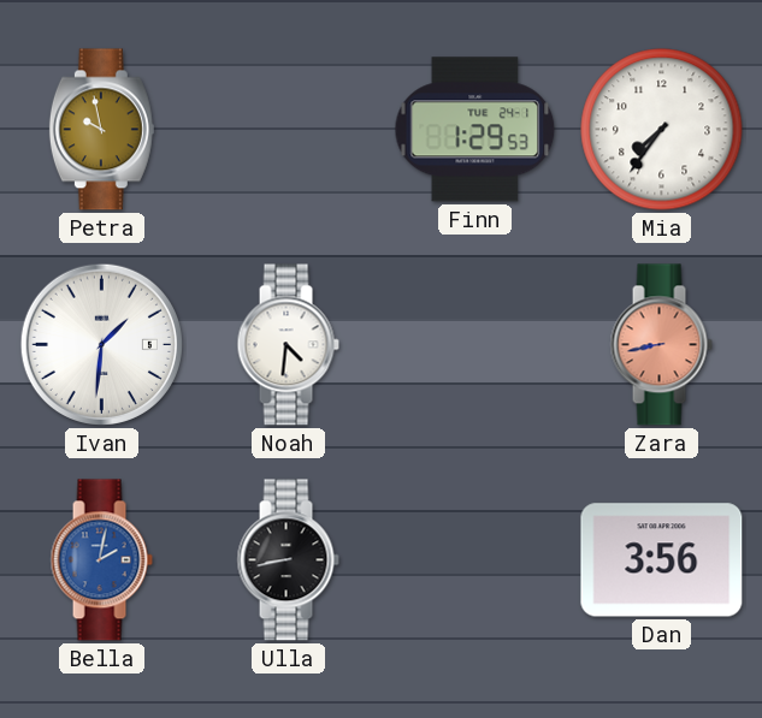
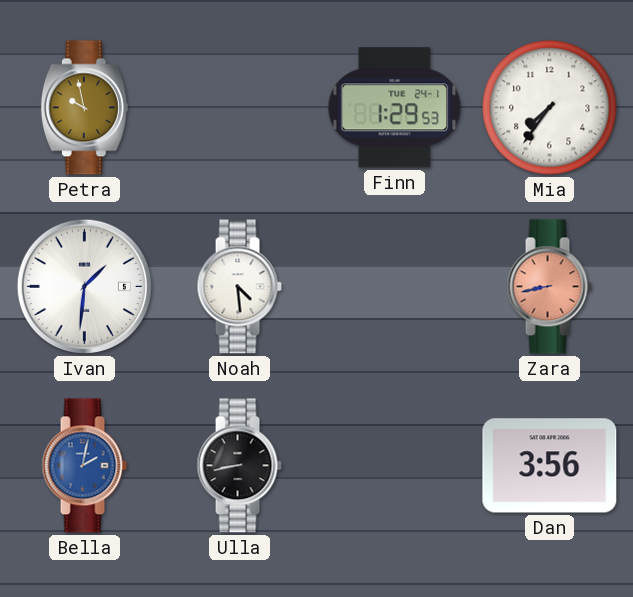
Noah: 4:31 -> 4:29 (239, 287)
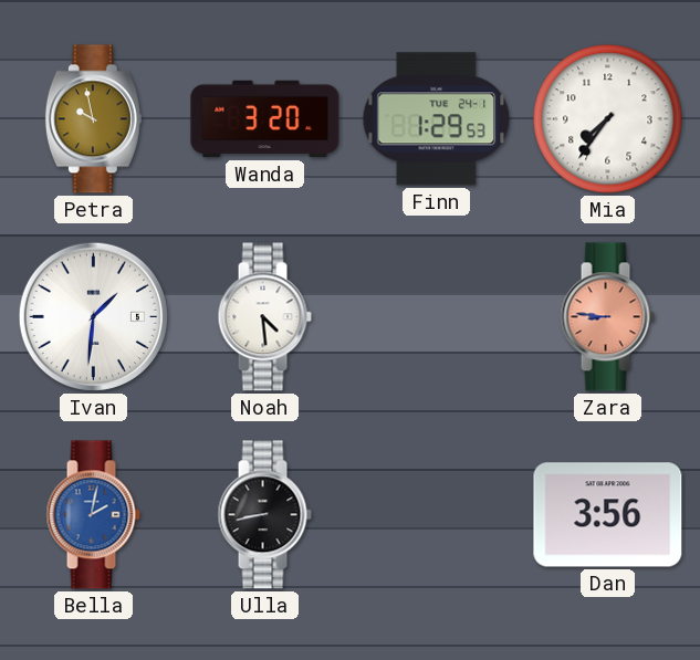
Wanda: none -> 3:20 (265, 119)
Zara: 8:43 -> 8:46 (607, 317)
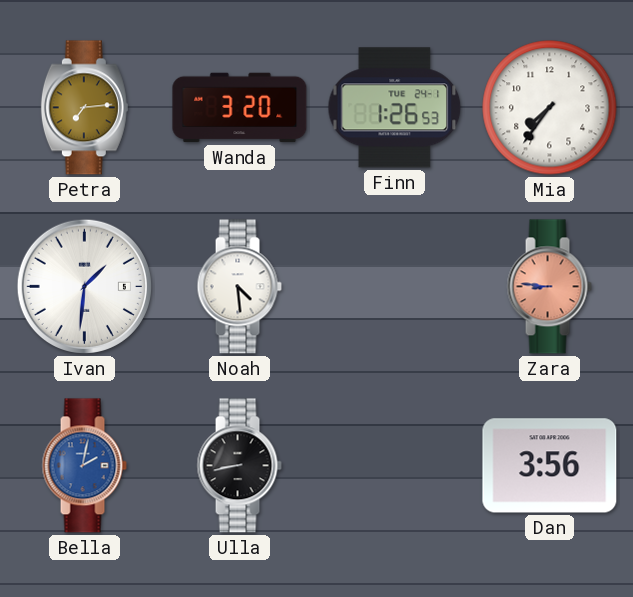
Petra: 9:58 -> 7:14 (84, 108)
Finn: 1:29 -> 1:26 (395, 108)
